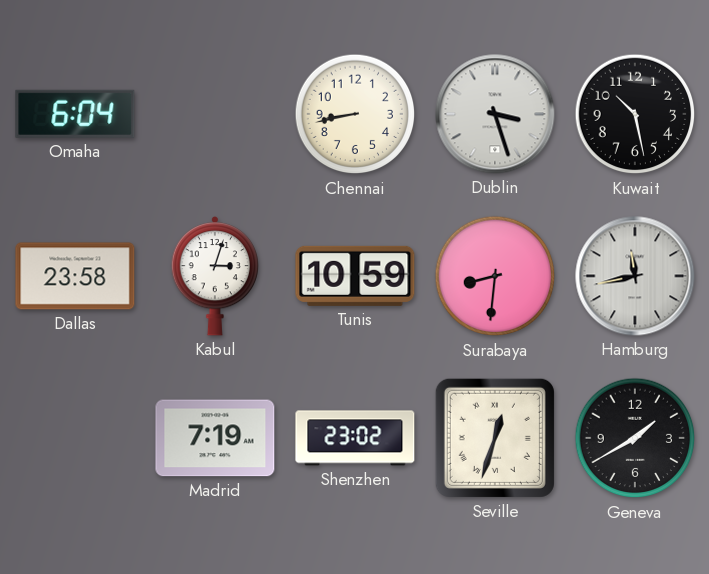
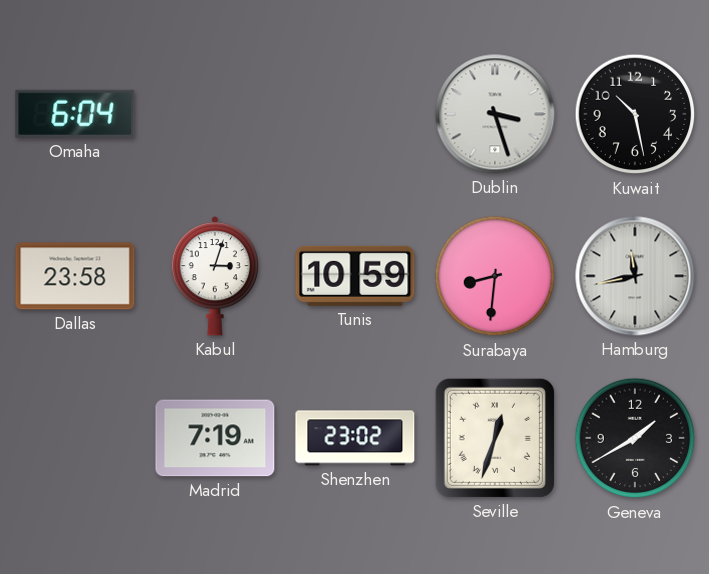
Chennai: 8:43 -> none (355, 114)
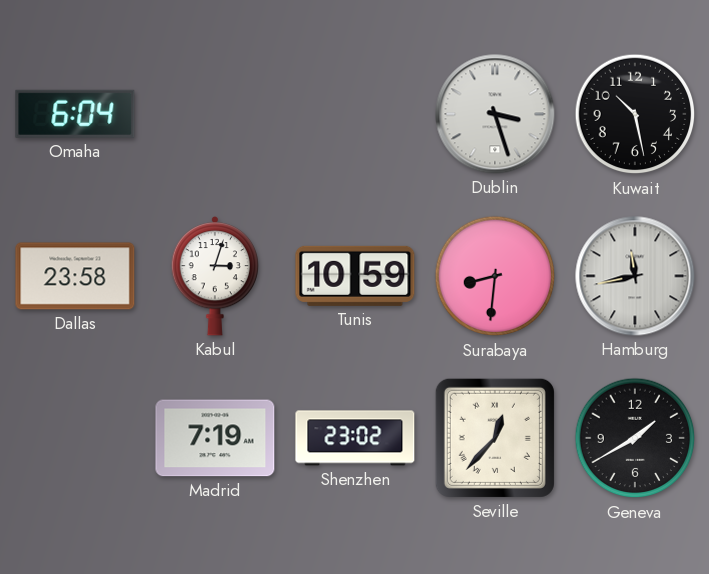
Seville: 12:33 -> 12:37 (495, 438)
